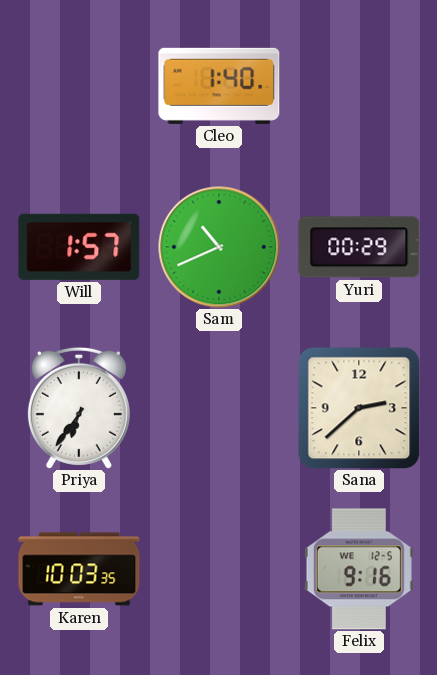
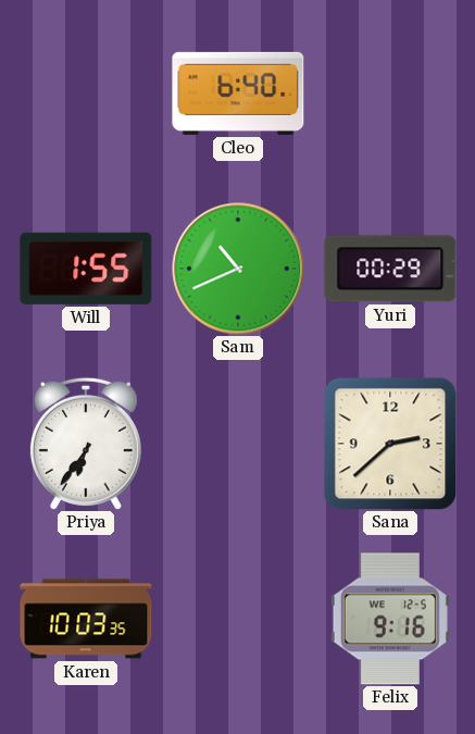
Cleo: 1:40 -> 6:40 (238, 94)
Will: 1:57 -> 1:55 (86, 269)
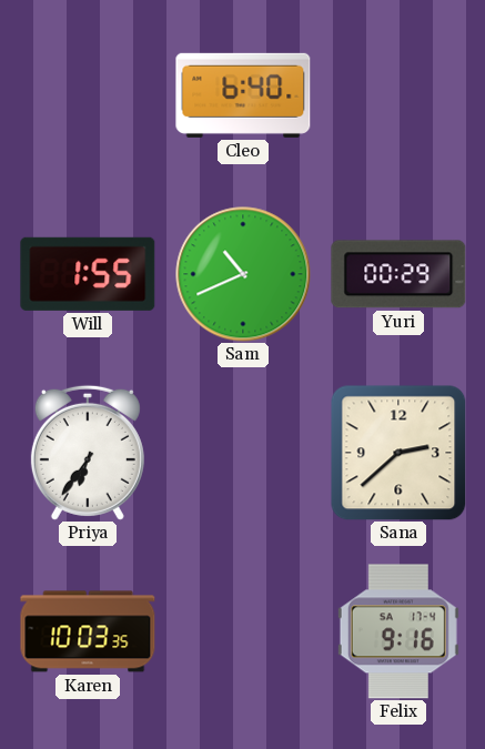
Felix date: WE 12-5 -> SA 17-4 (398, 631)
